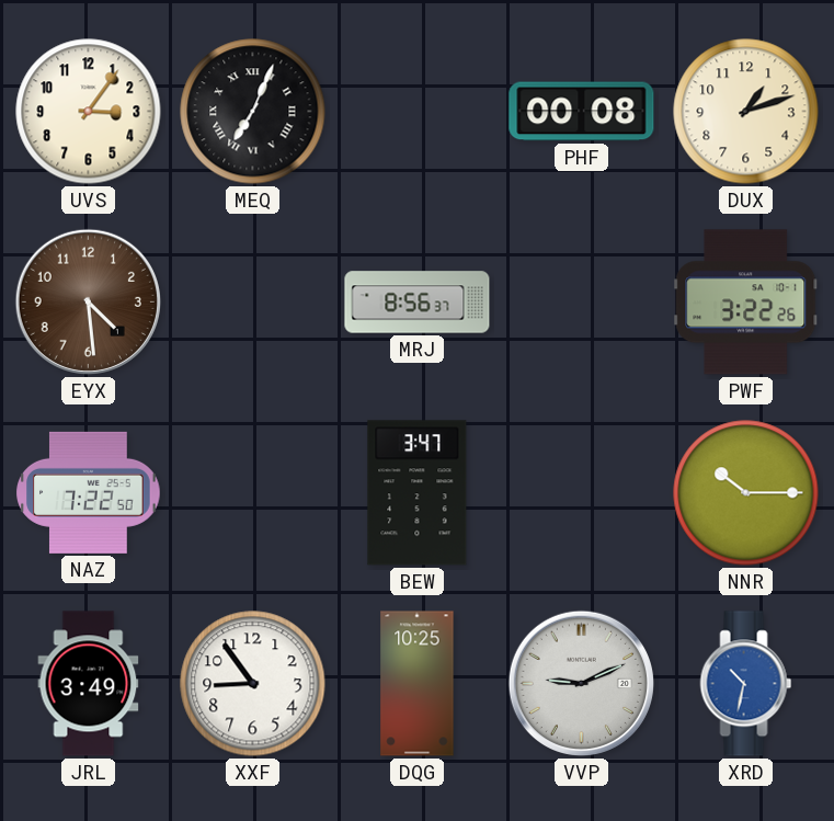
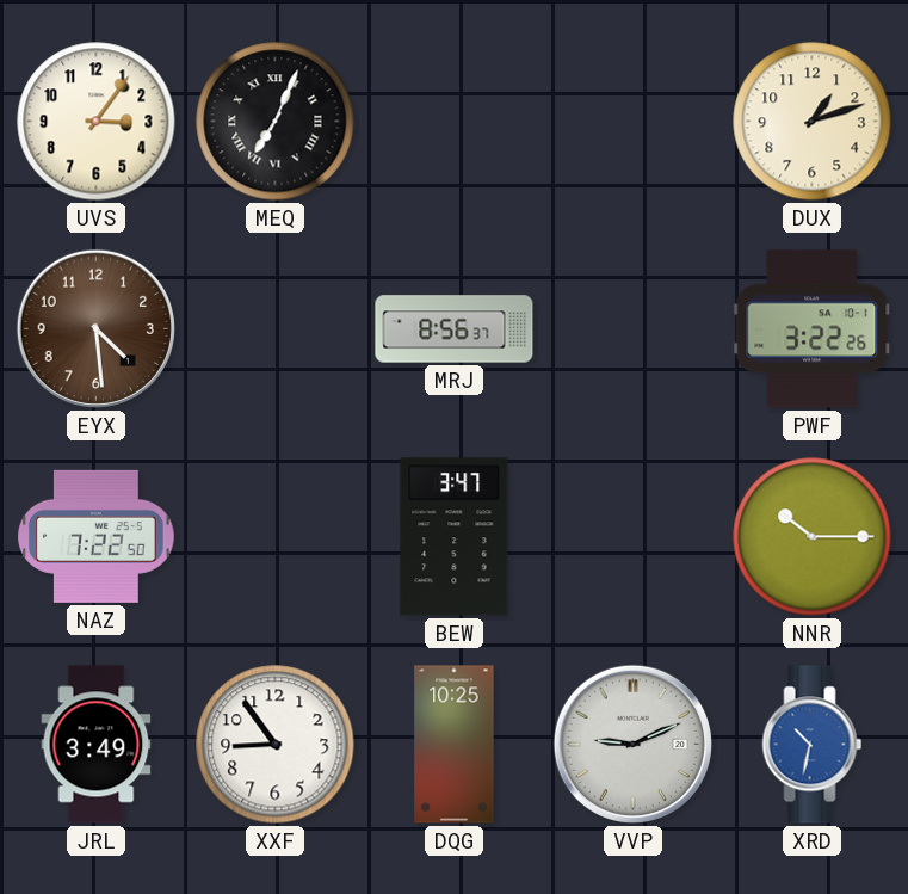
PHF: 00:08 -> none (582, 112)
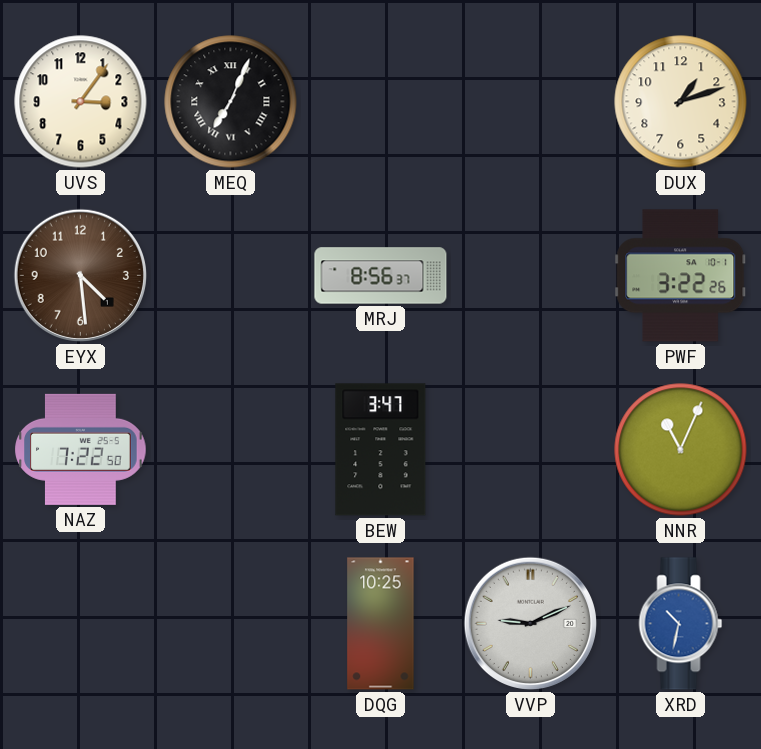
NNR: 10:15 -> 11:04 (681, 450)
JRL: 3:49 -> none (97, 745)
XXF: 8:54 -> none (276, 745)
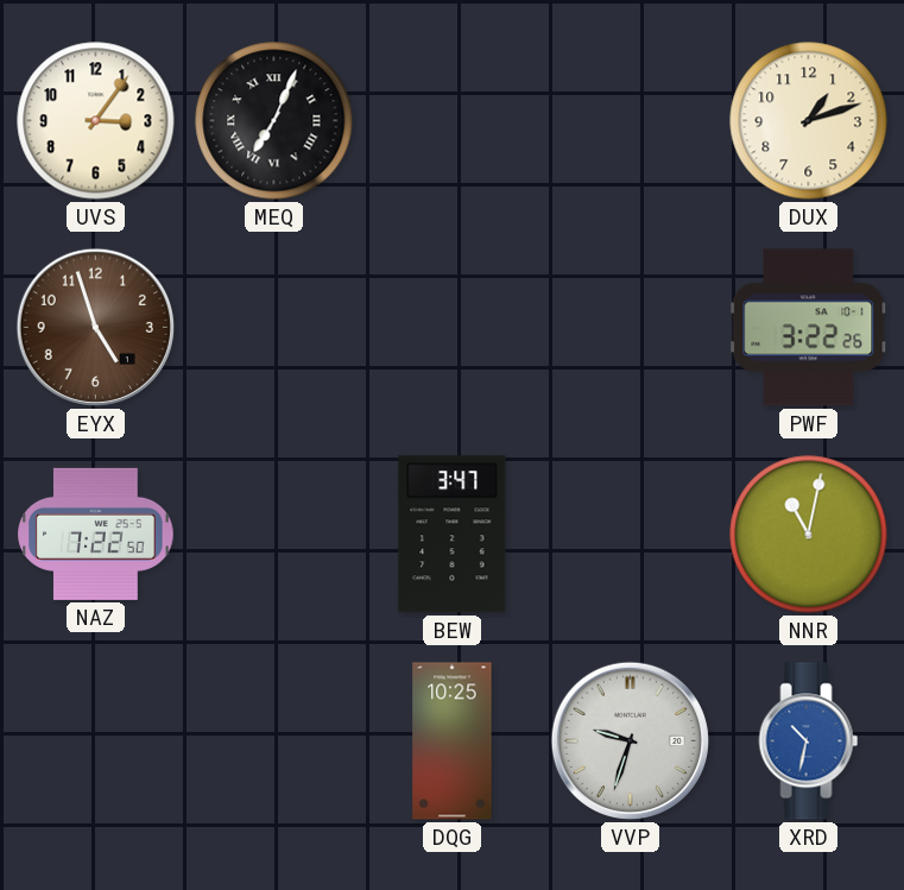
EYX: 4:29 -> 4:57 (95, 327)
MRJ: 8:56 -> none (381, 276)
NNR: 11:04 -> 11:02 (809, 535)
VVP: 9:11 -> 9:33 (630, 740)
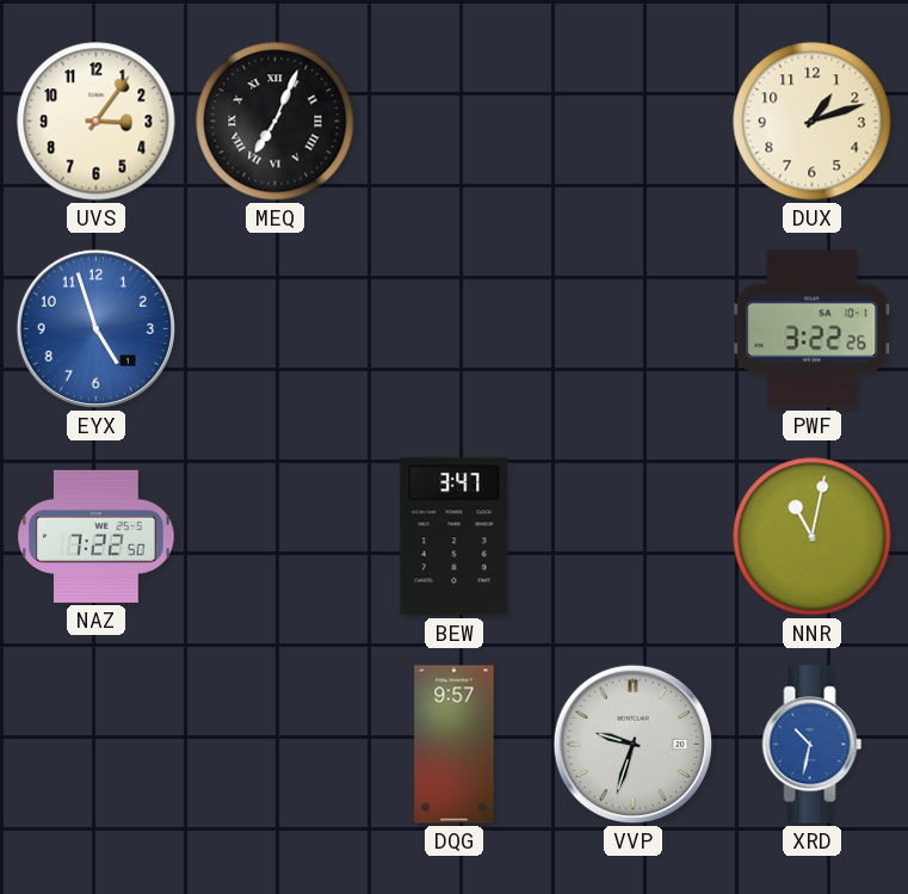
EYX dial: brown -> blue (95, 328)
DQG: 10:25 -> 9:57 (455, 745)
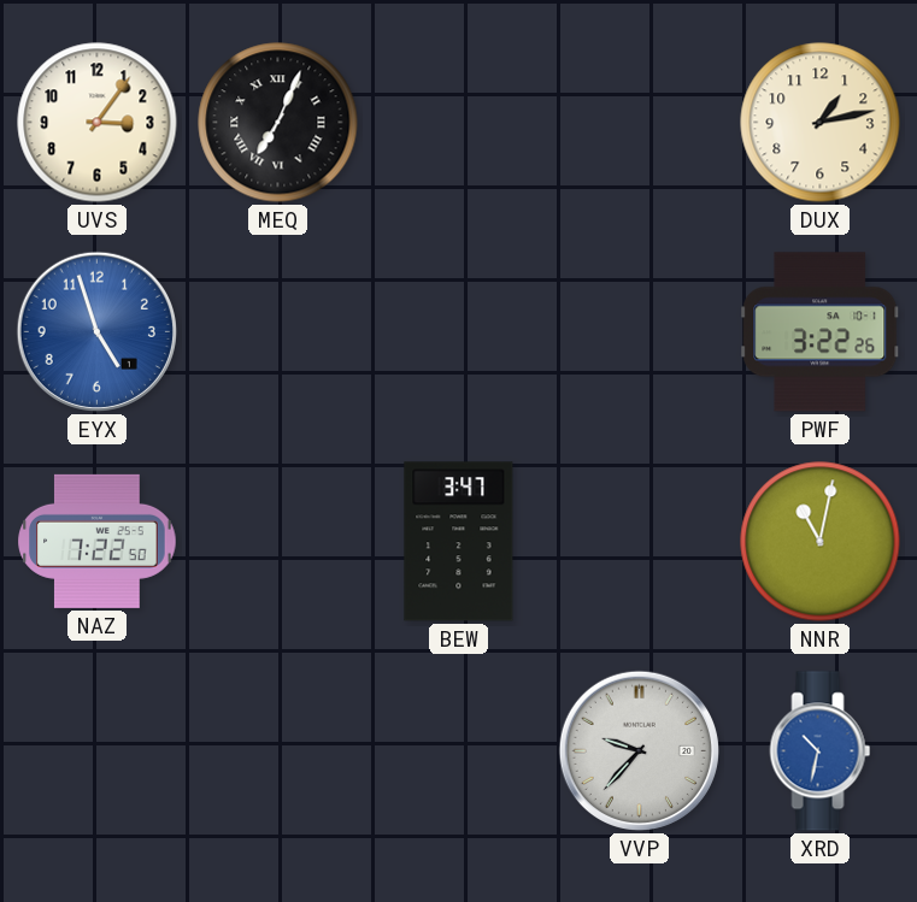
DUX: 1:12 -> 1:13 (821, 123)
DQG: 9:57 -> none (455, 745)
VVP: 9:33 -> 9:37 (639, 750)
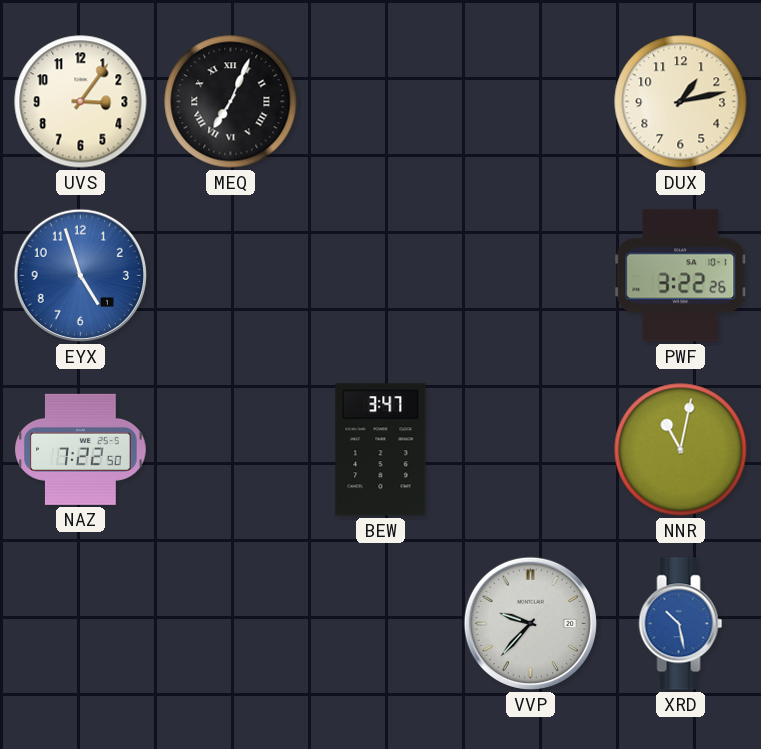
XRD: 10:32 -> 10:28 (681, 624)
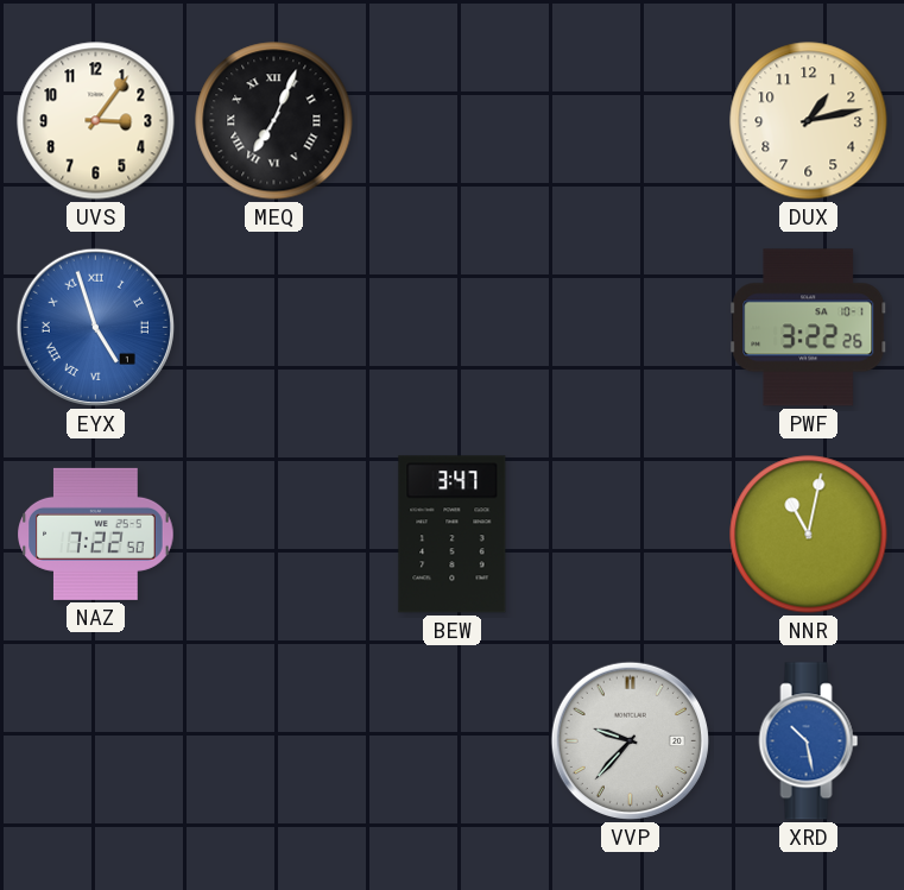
EYX numerals: Arabic -> Roman (95, 327)
